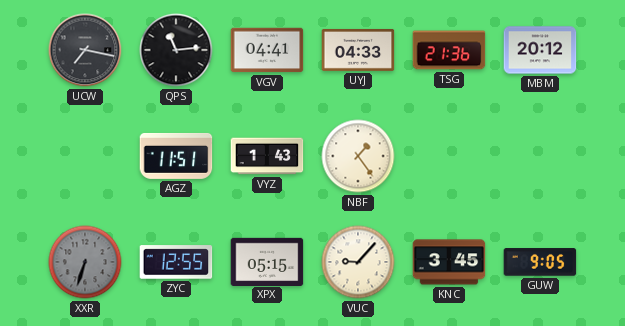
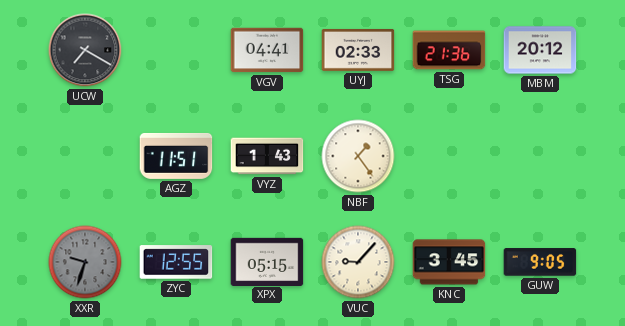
UCW: 7:17 -> 7:20 (85, 50)
QPS: 11:14 -> none (176, 50)
UYJ: 04:33 -> 02:33 (358, 50)
XXR: 6:33 -> 9:33 (85, 262)
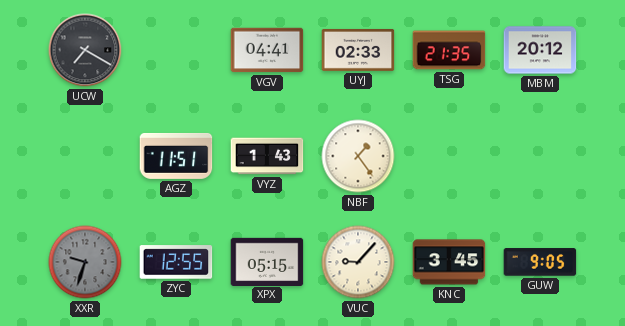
TSG: 21:36 -> 21:35 (449, 50)
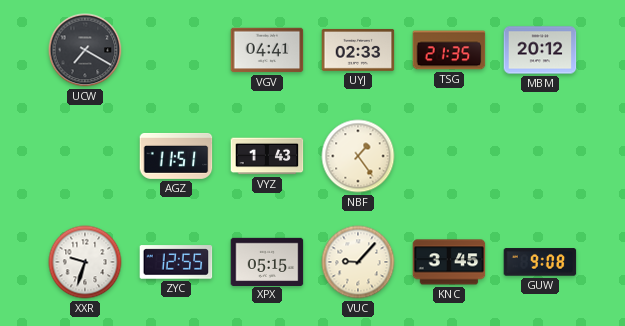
XXR dial: grey -> white (85, 262)
GUW: 9:05 -> 9:08 (540, 262)
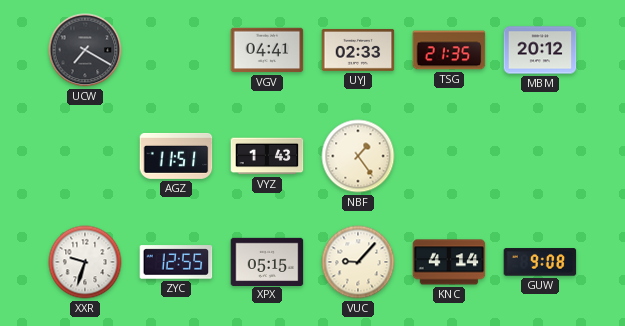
KNC: 3:45 -> 4:14 (449, 262)
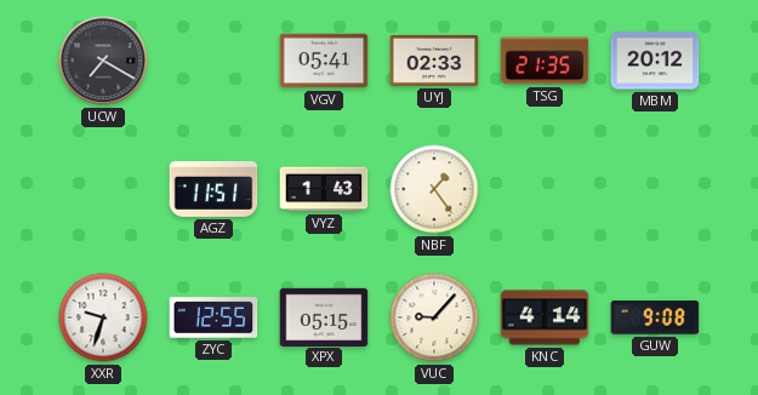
VGV: 04:41 -> 05:41 (324, 61)
